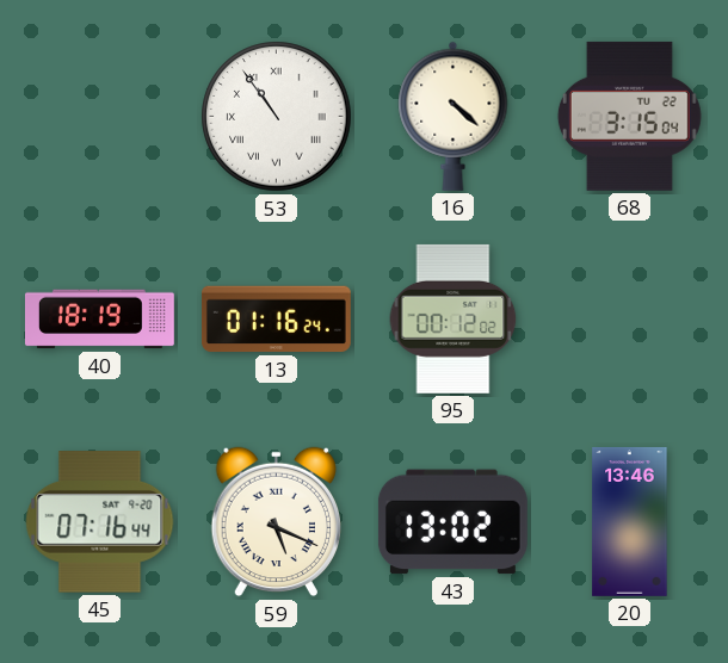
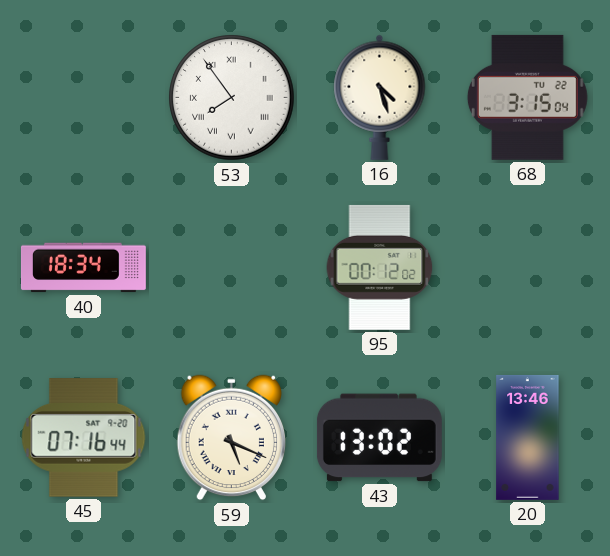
53: 10:54 -> 7:54 (232, 98)
16: 4:22 -> 4:27 (380, 97)
40: 18:19 -> 18:34 (83, 268)
13: 01:16 -> none (276, 320)
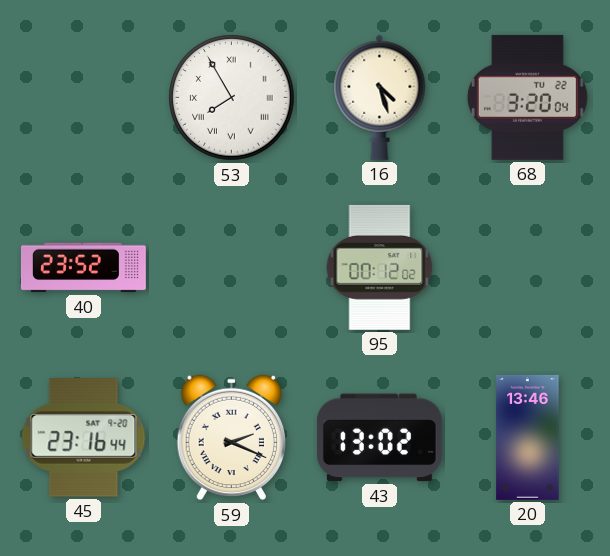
53: 7:54 -> 7:55 (232, 98)
68: 3:15 -> 3:20 (527, 97)
40: 18:34 -> 23:52 (83, 268)
45: 07:16 -> 23:16 (84, 438)
59: 5:19 -> 2:19 (231, 438)
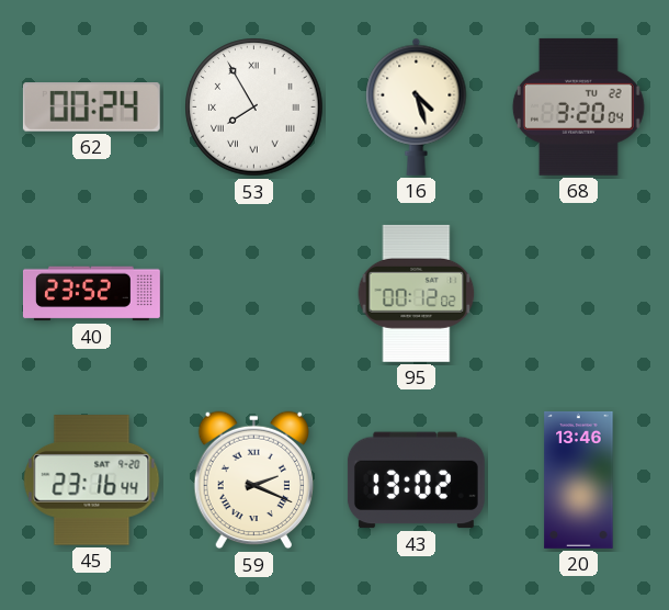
62: none -> 00:24 (91, 108)
